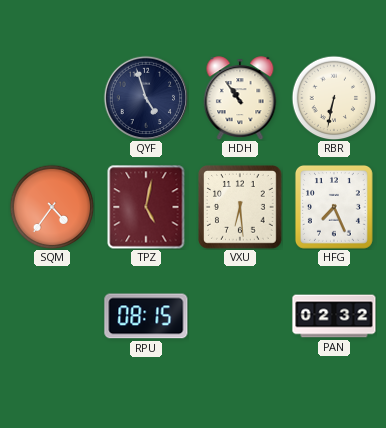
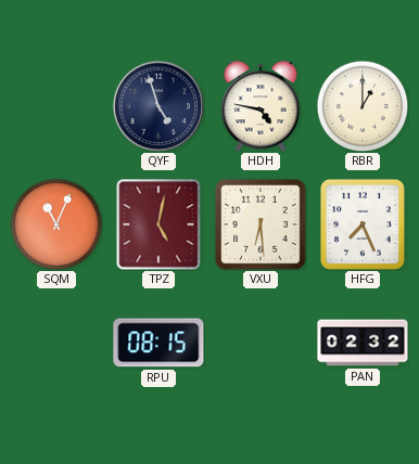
HDH: 10:54 -> 4:47 (261, 106)
RBR: 6:32 -> 1:00 (363, 106)
SQM: 4:36 -> 11:04 (56, 224)
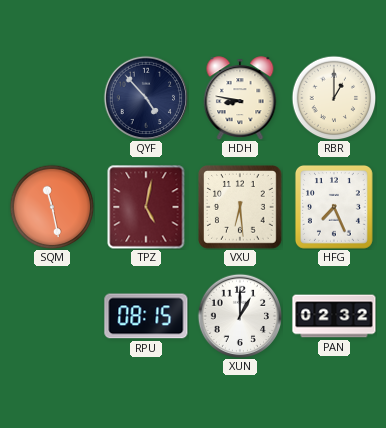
QYF: 4:57 -> 4:53 (145, 97)
HDH: 4:47 -> 8:47 (240, 98)
SQM: 11:04 -> 11:28 (52, 207)
XUN: none -> 1:00 (239, 315)
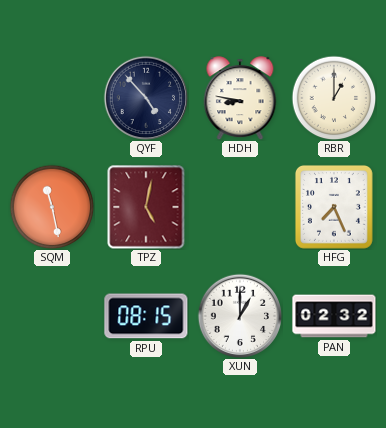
VXU: 6:29 -> none (241, 208)
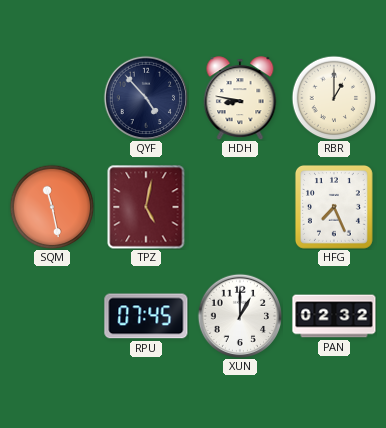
RPU: 08:15 -> 07:45 (146, 316)
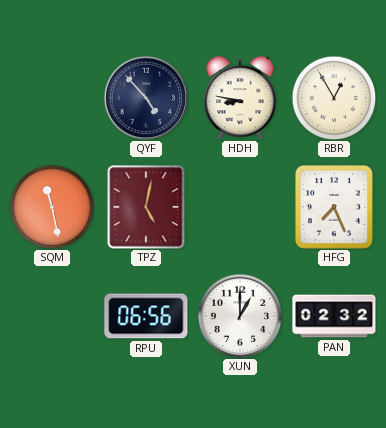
RBR: 1:00 -> 12:55 (334, 98)
RPU: 07:45 -> 06:56 (146, 316)
